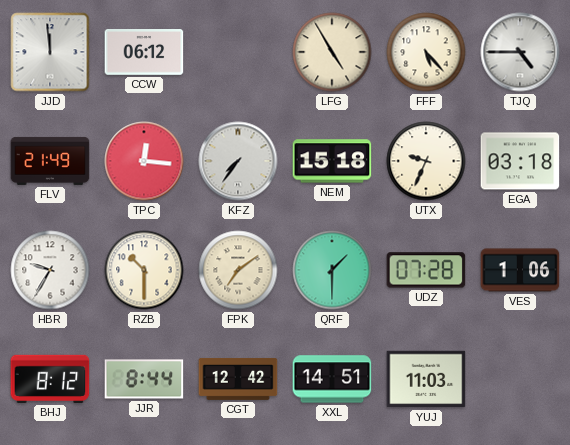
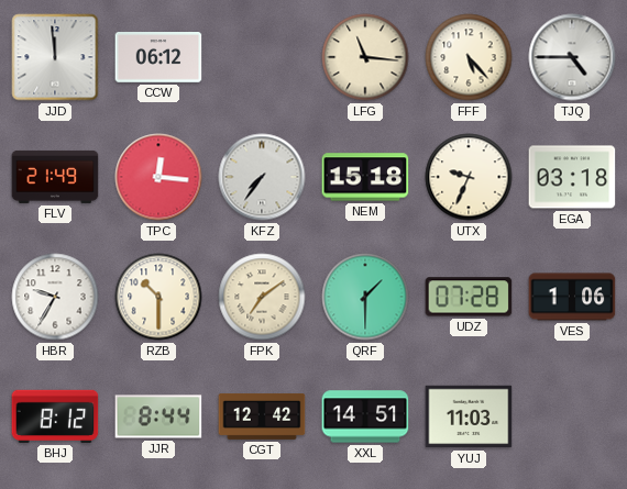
LFG: 4:55 -> 11:16 (365, 57)
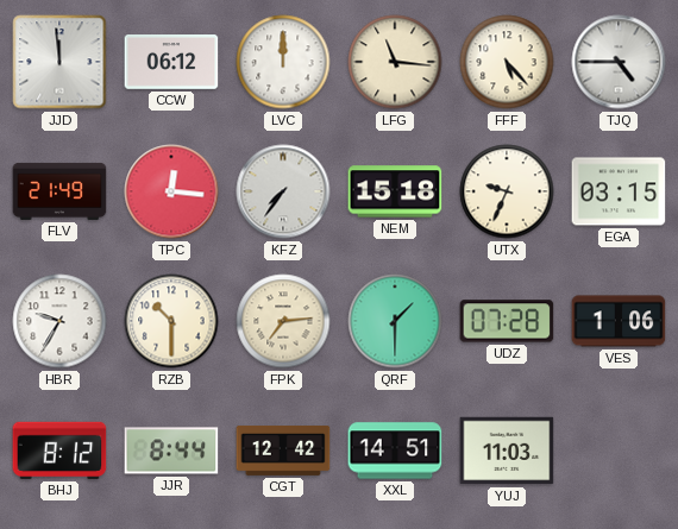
LVC: none -> 12:00 (283, 62)
EGA: 03:18 -> 03:15 (619, 191)
FPK: 7:09 -> 7:14 (283, 321)
